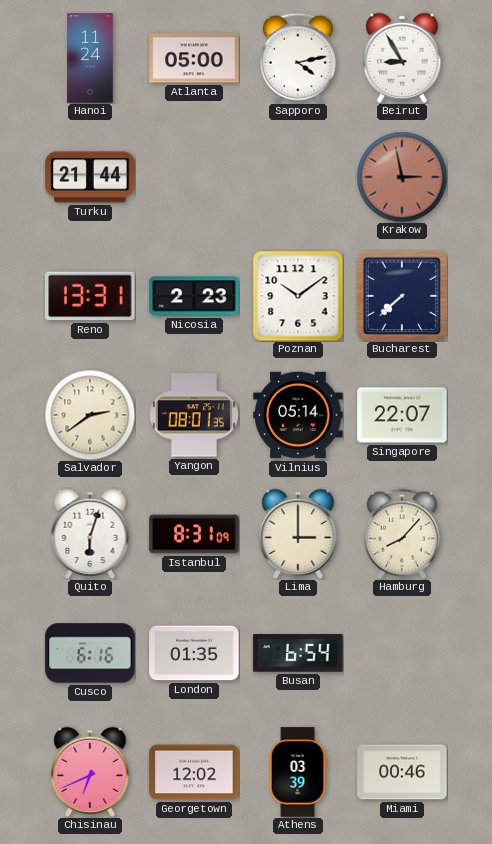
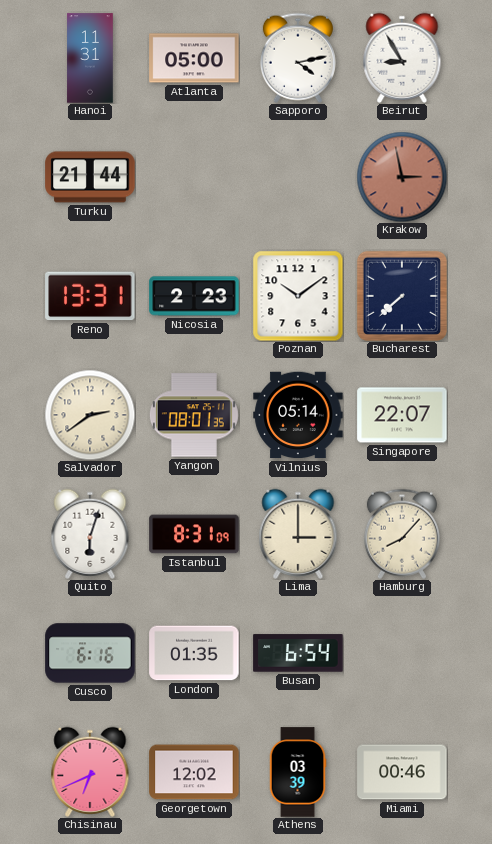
Hanoi: 11:24 -> 11:31 (90, 58)
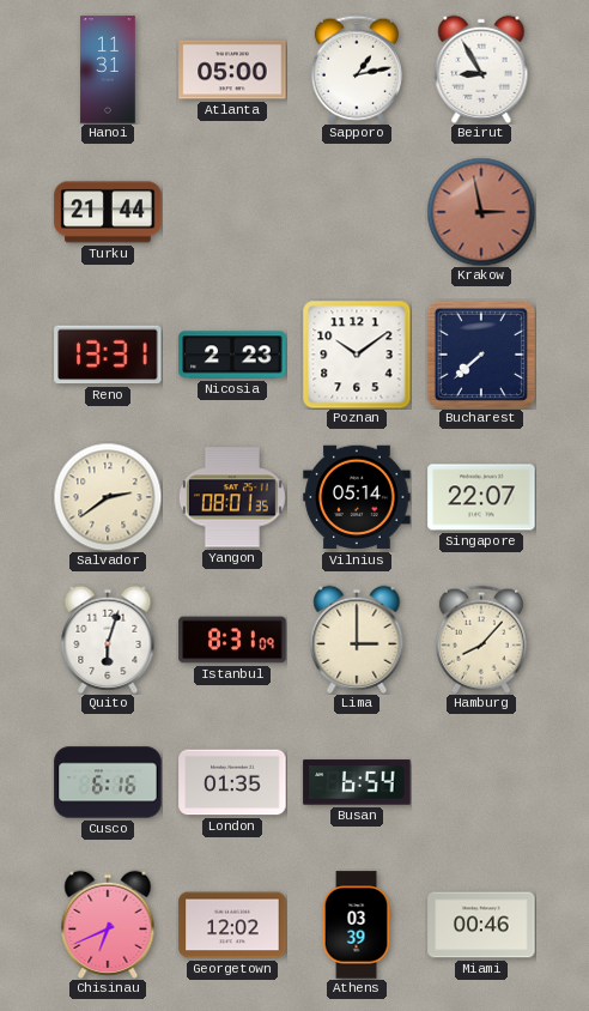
Sapporo: 4:13 -> 1:13 (357, 69)
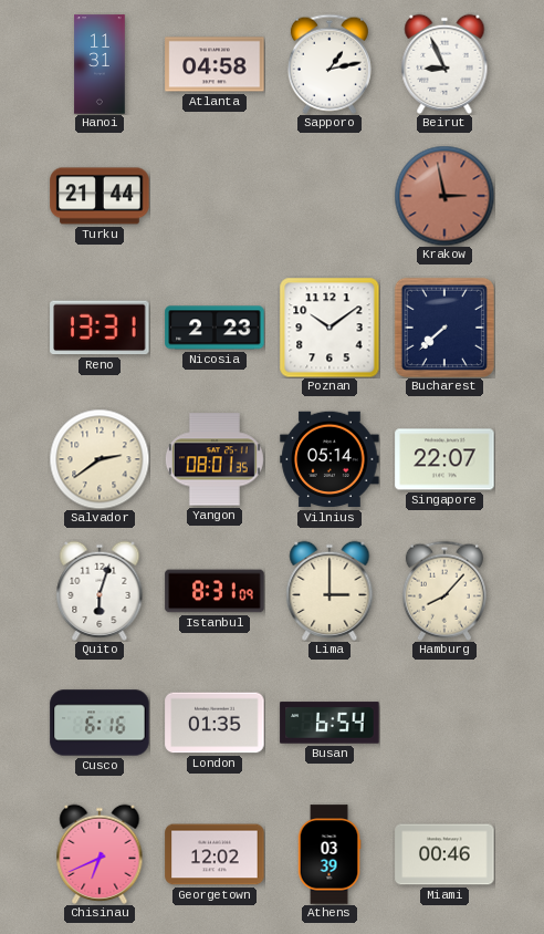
Atlanta: 05:00 -> 04:58 (215, 64)
Beirut: 8:55 -> 8:56 (444, 64)
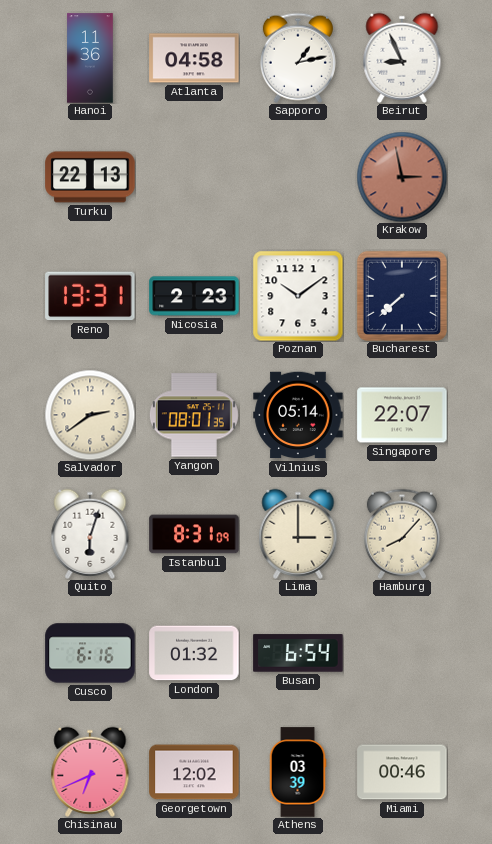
Hanoi: 11:31 -> 11:36 (90, 58)
Turku: 21:44 -> 22:13 (90, 177)
London: 01:35 -> 01:32 (194, 653)
